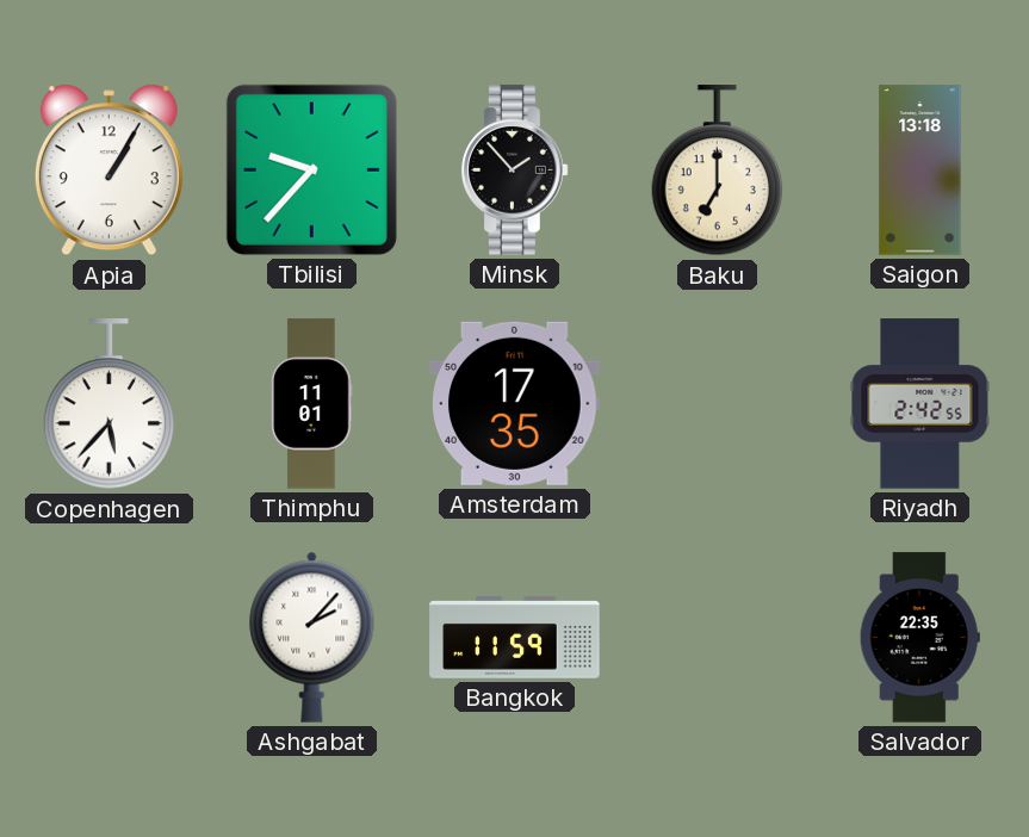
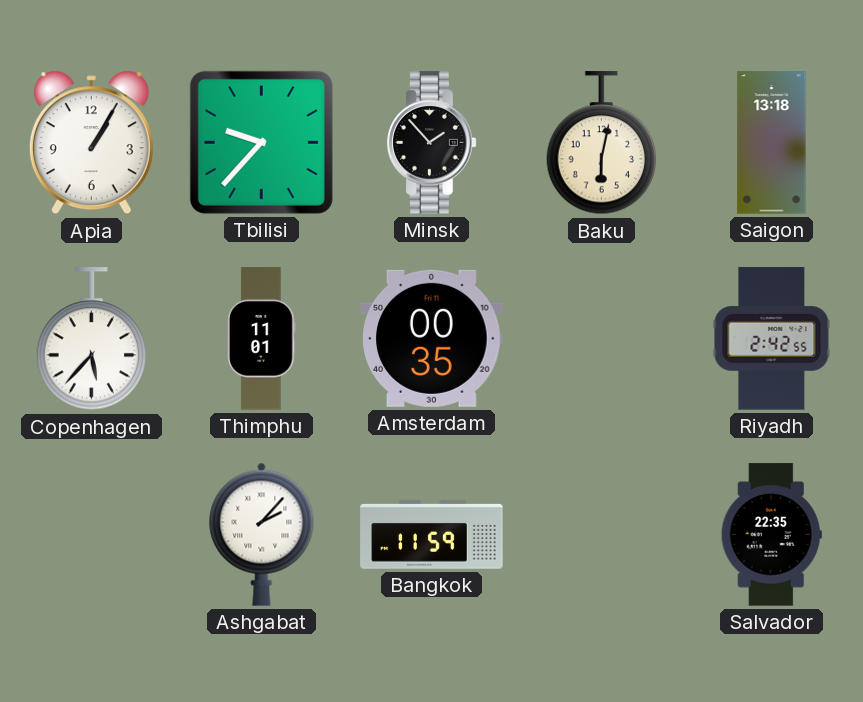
Baku: 7:00 -> 6:02 (602, 143)
Amsterdam: 17:35 -> 00:35 (432, 338)
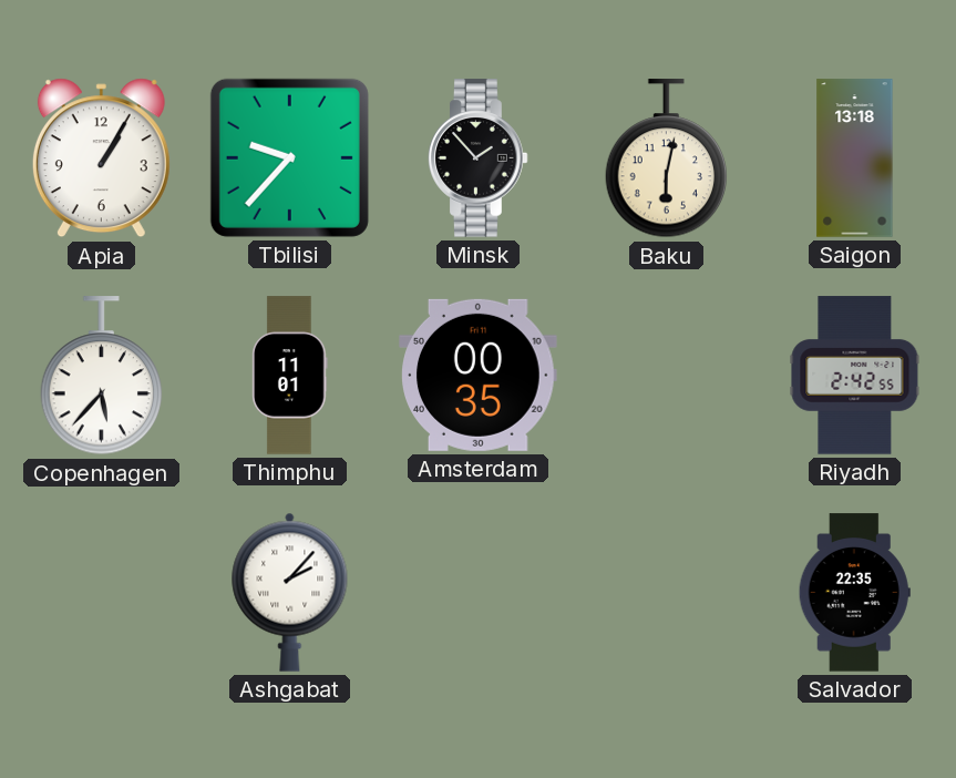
Bangkok: 11:59 -> none (432, 535)
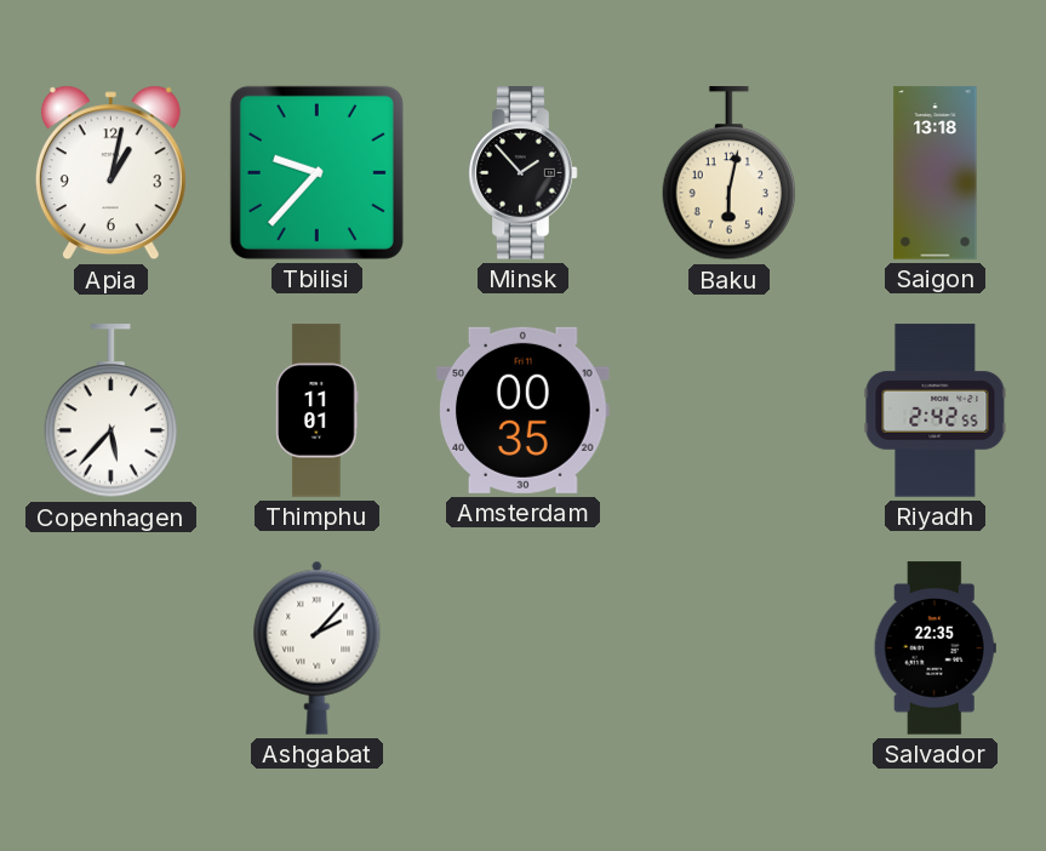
Apia: 1:05 -> 1:02 (110, 173)
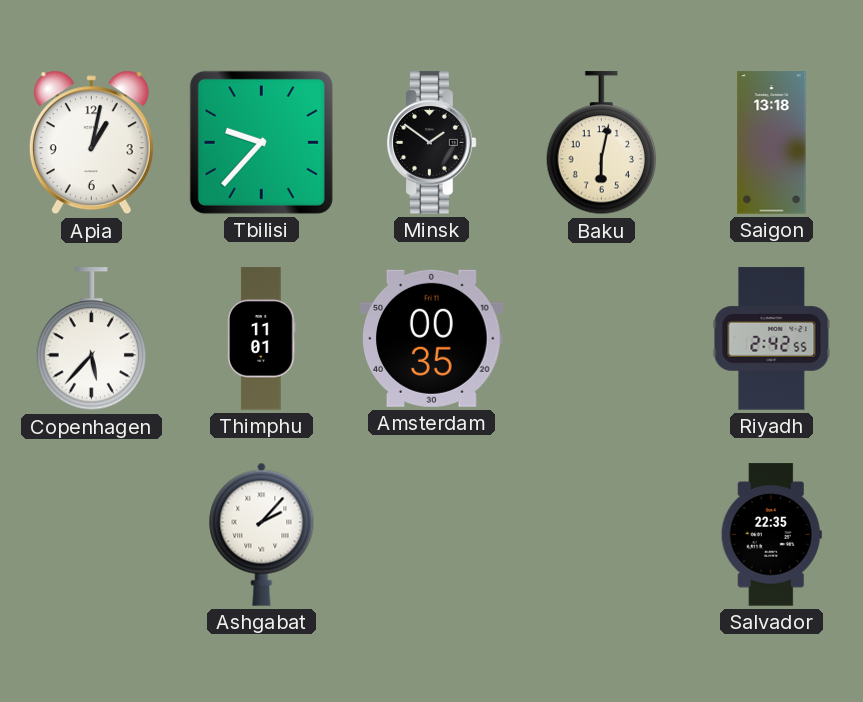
Minsk: 1:53 -> 1:51 (432, 143)
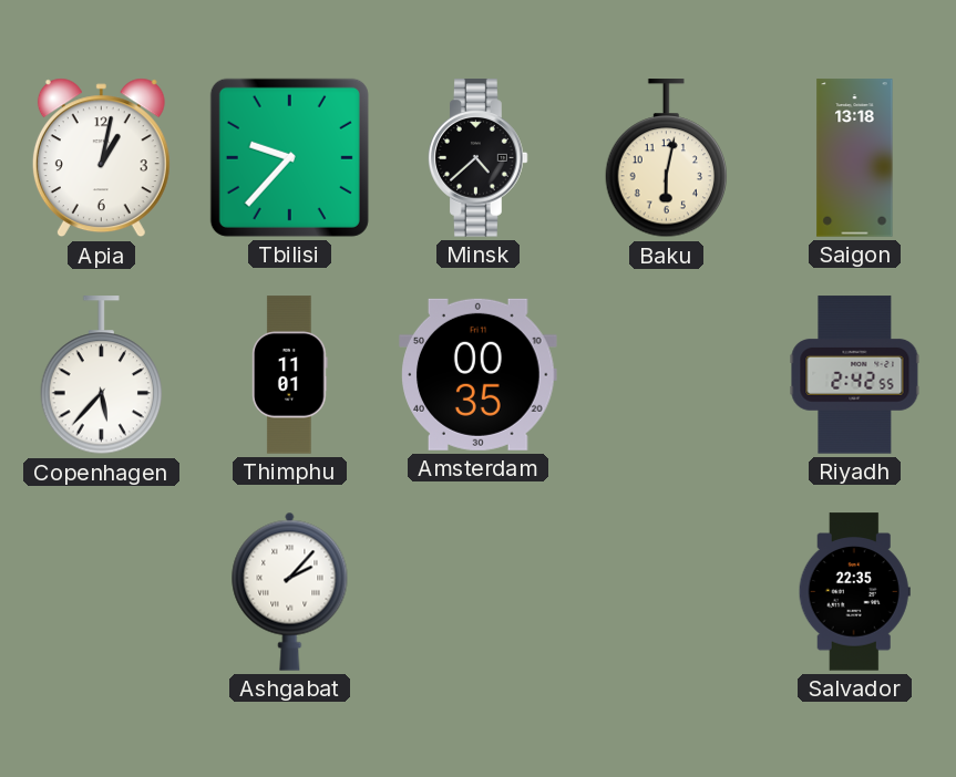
Minsk: 1:51 -> 4:38 (479, 158)
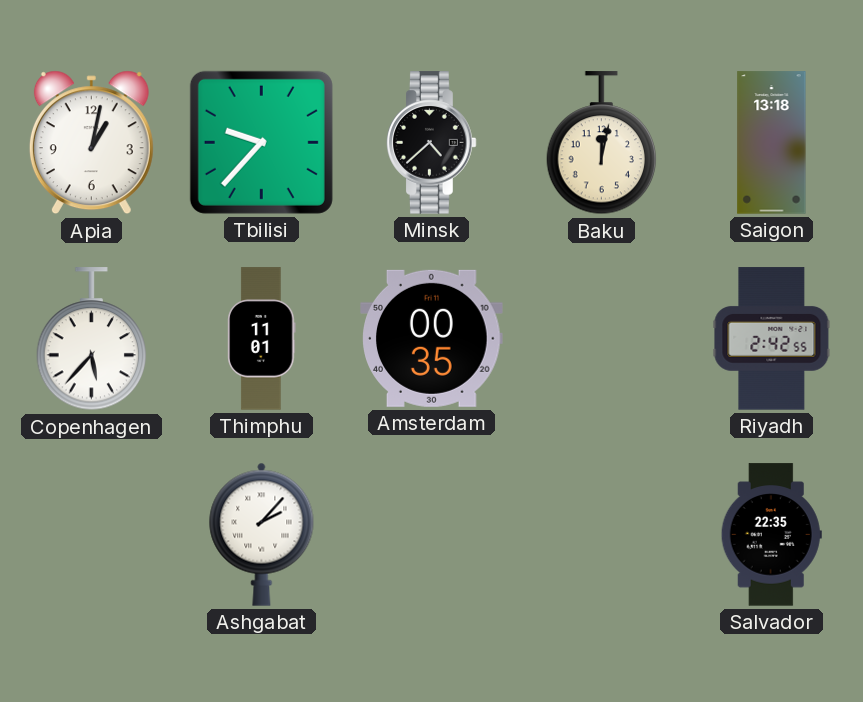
Baku: 6:02 -> 12:02 (602, 143)
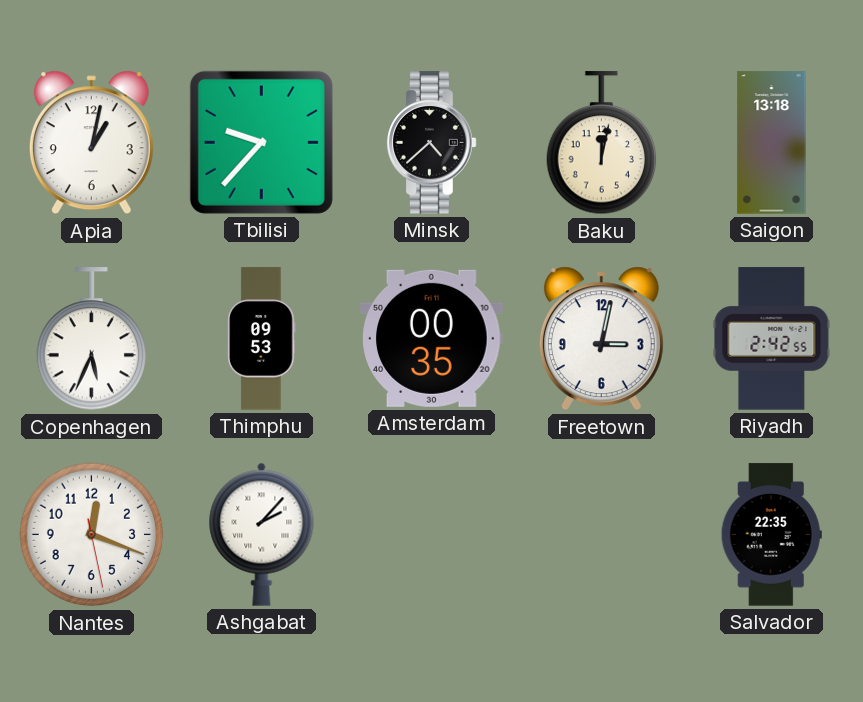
Copenhagen: 5:37 -> 5:34 (92, 339)
Thimphu: 11:01 -> 09:53 (262, 339)
Freetown: none -> 3:02 (601, 339)
Nantes: none -> 12:18 (92, 535)
